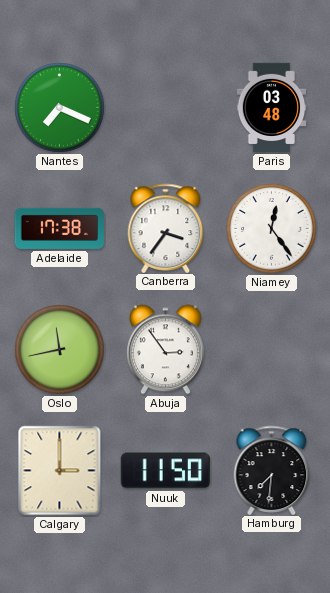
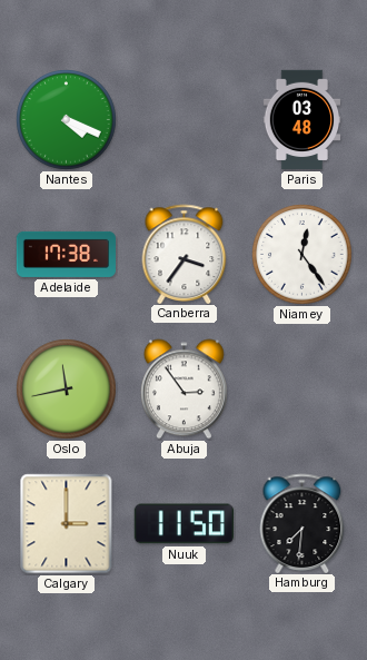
Nantes: 7:19 -> 4:19 (67, 120)
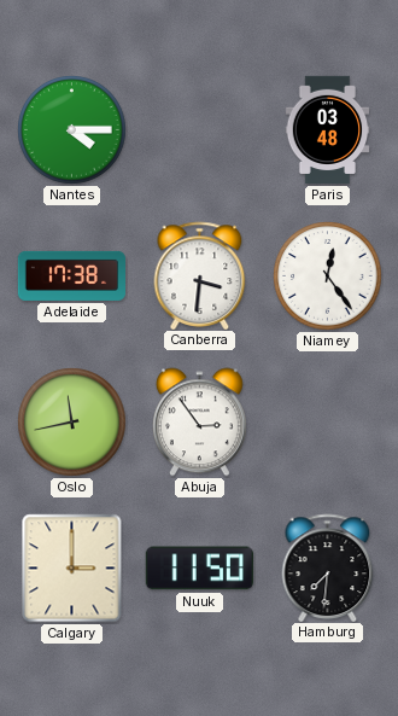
Nantes: 4:19 -> 4:15 (72, 130)
Canberra: 3:36 -> 3:31 (200, 275)
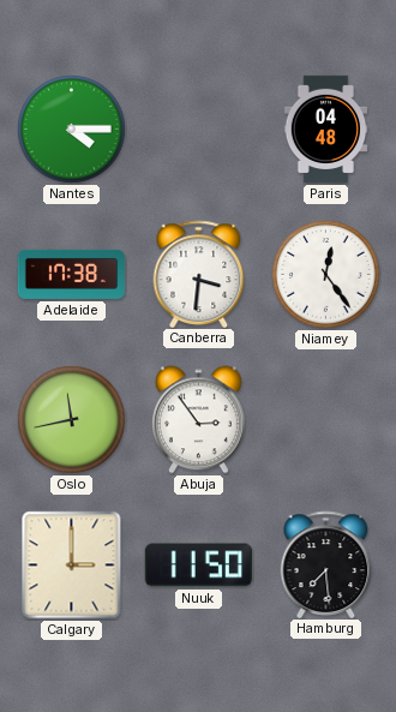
Paris: 03:48 -> 04:48 (326, 130)
Hamburg: 7:31 -> 7:29 (326, 564)
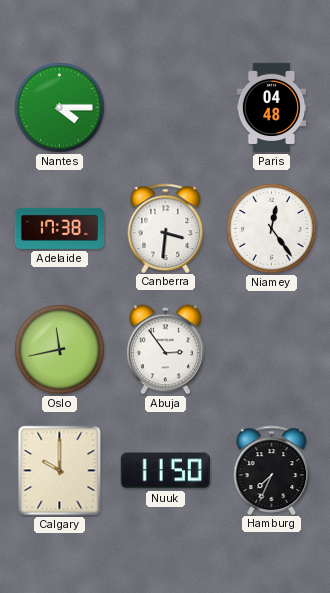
Calgary: 3:00 -> 10:00 (60, 471)
Hamburg: 7:29 -> 7:34 (272, 470)
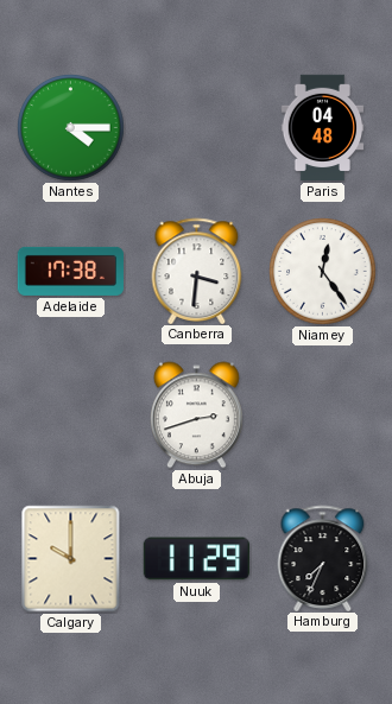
Oslo: 11:43 -> none (60, 350)
Abuja: 2:54 -> 2:42 (196, 416)
Nuuk: 11:50 -> 11:29 (196, 559)
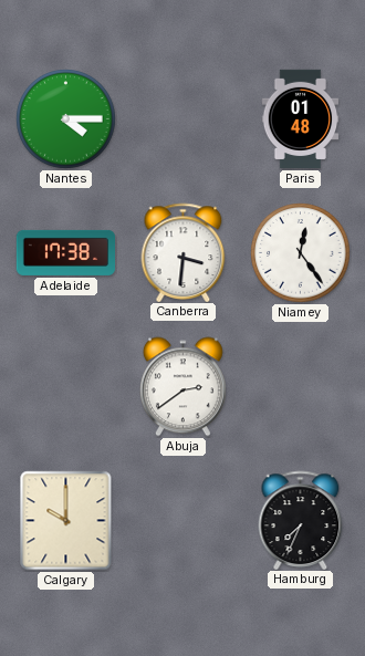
Paris: 04:48 -> 01:48 (301, 119)
Abuja: 2:42 -> 2:39 (182, 387)
Nuuk: 11:29 -> none (196, 559)
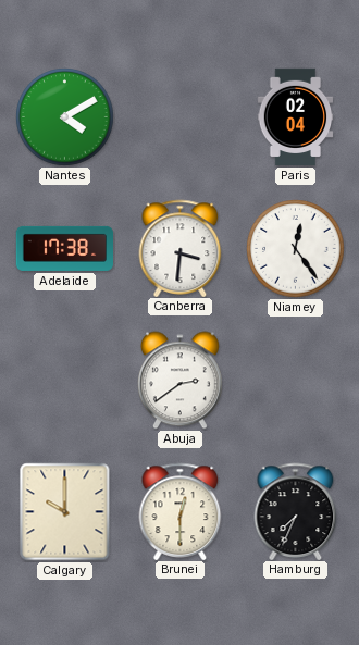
Nantes: 4:15 -> 4:10 (65, 117)
Paris: 01:48 -> 02:04 (296, 117)
Brunei: none -> 12:30 (181, 511)
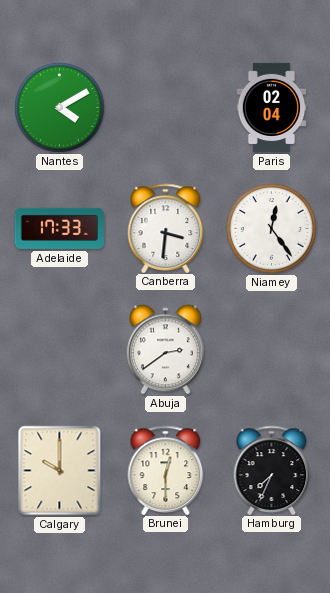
Adelaide: 17:38 -> 17:33 (59, 228)
